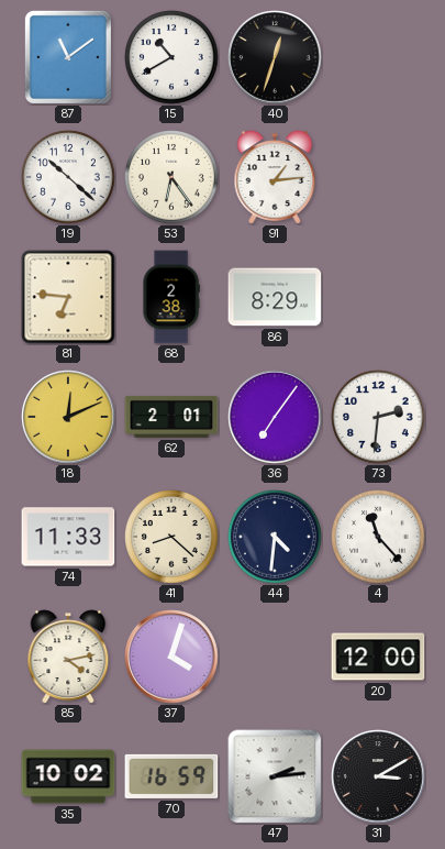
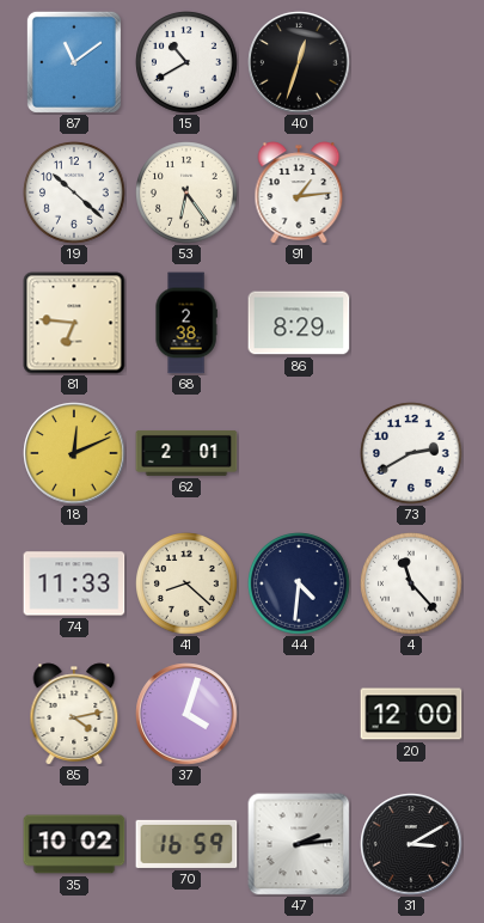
36: 7:06 -> none (275, 417)
73: 2:31 -> 2:40 (412, 454)
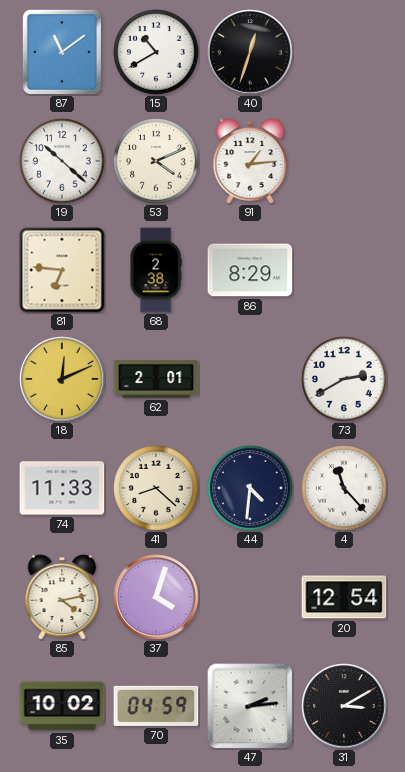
53: 6:24 -> 4:11 (157, 162)
20: 12:00 -> 12:54 (344, 597)
70: 16:59 -> 04:59 (156, 706)
